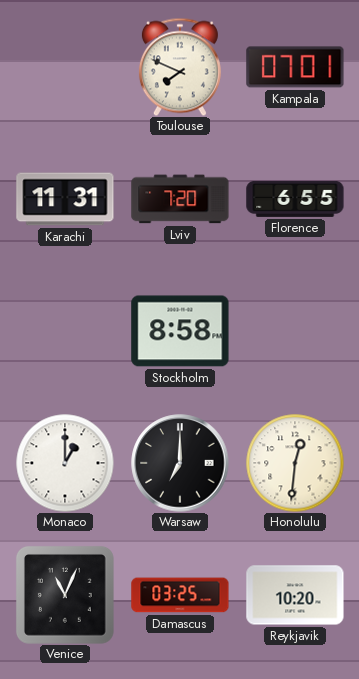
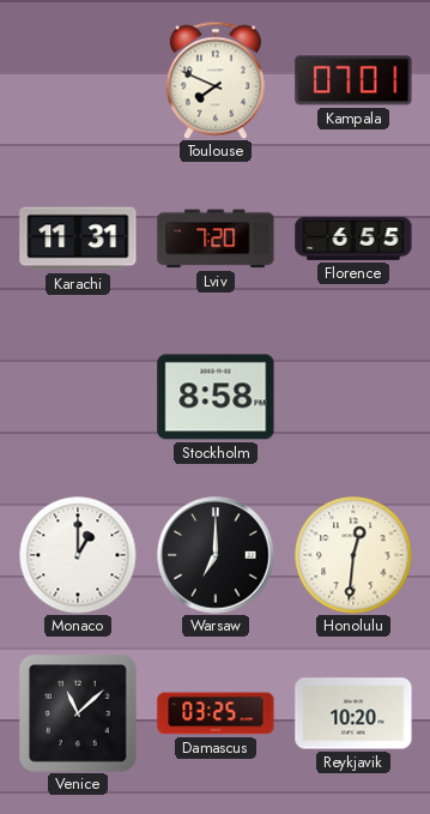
Venice: 11:04 -> 11:08 (78, 713)
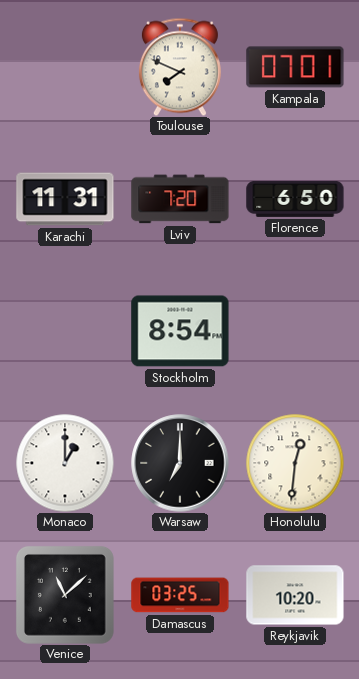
Florence: 6:55 -> 6:50 (295, 199)
Stockholm: 8:58 -> 8:54 (180, 331)
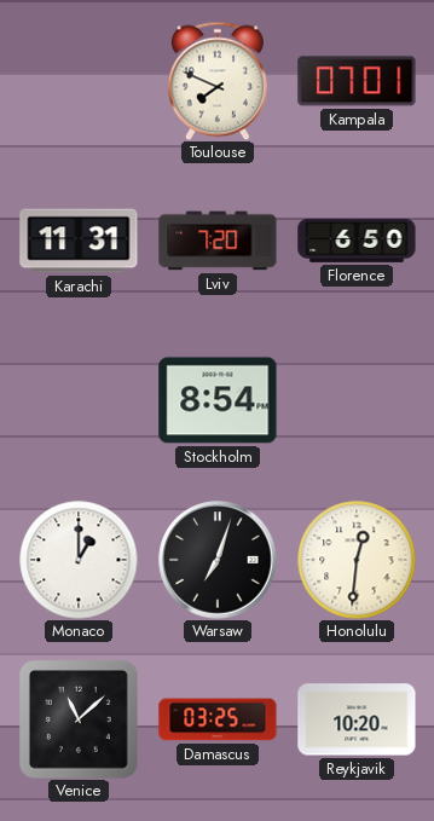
Warsaw: 7:00 -> 7:03 (218, 560)
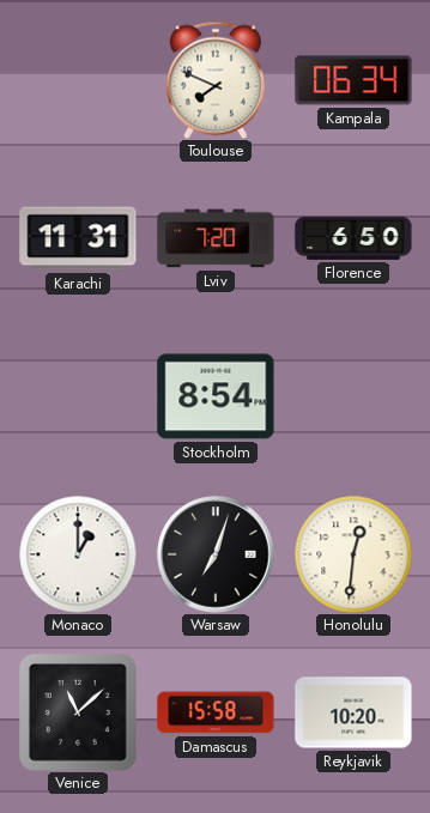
Kampala: 07:01 -> 06:34 (353, 80)
Damascus: 03:25 -> 15:58 (216, 712)
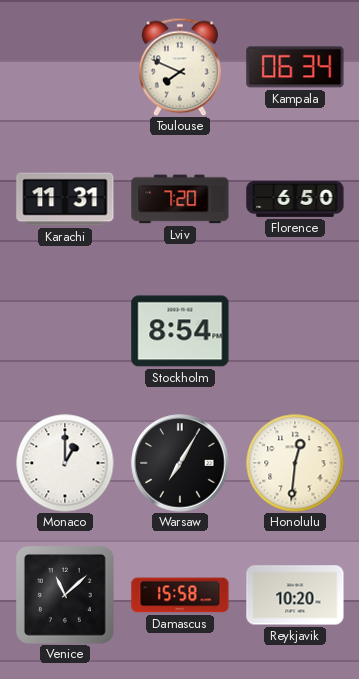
Warsaw: 7:03 -> 7:05 (180, 463)
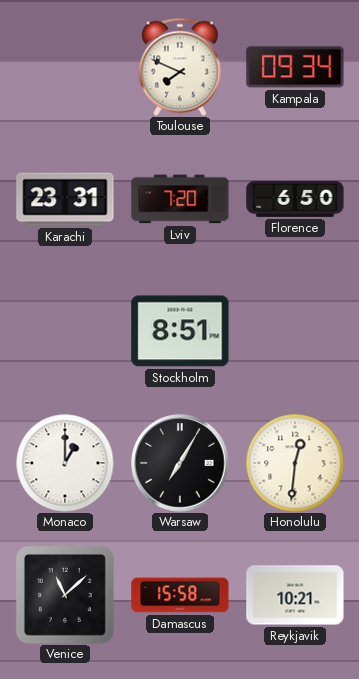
Kampala: 06:34 -> 09:34 (295, 67)
Karachi: 11:31 -> 23:31 (65, 199)
Stockholm: 8:54 -> 8:51 (180, 331)
Reykjavik: 10:20 -> 10:21 (295, 595)
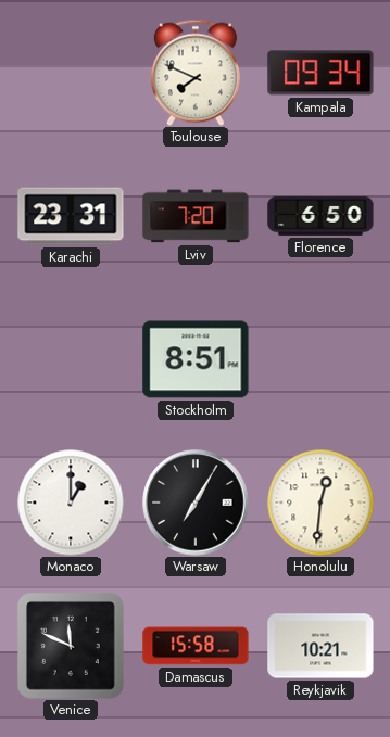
Venice: 11:08 -> 11:49 (71, 646)
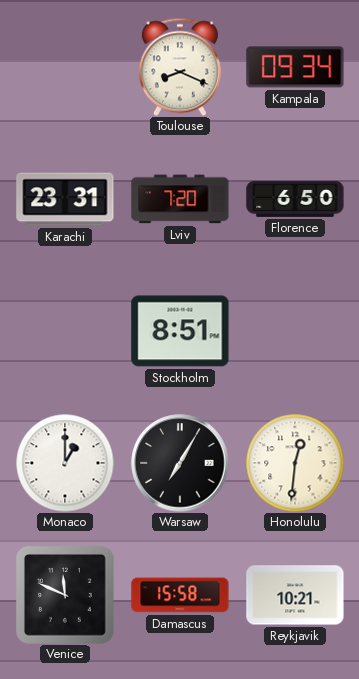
Toulouse: 7:49 -> 8:19 (180, 67)
